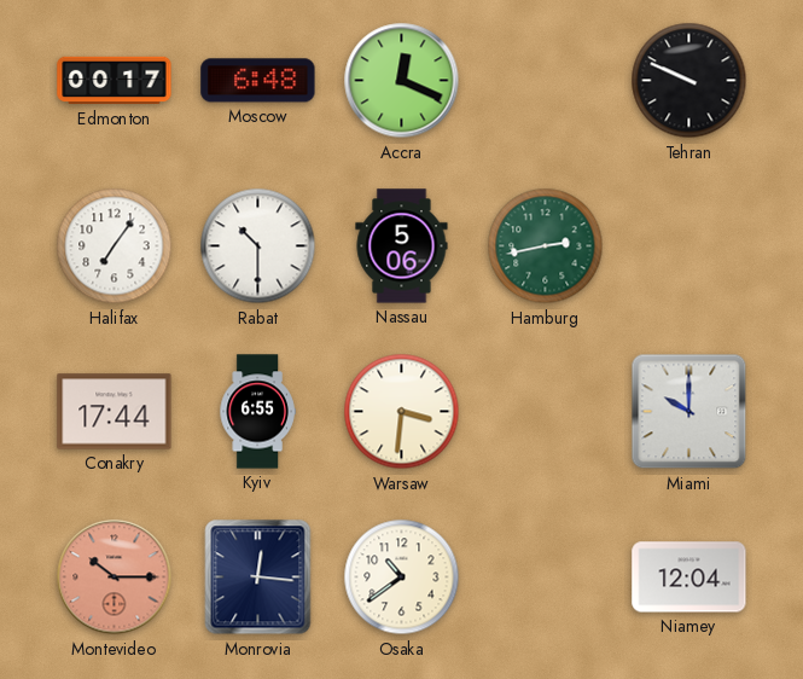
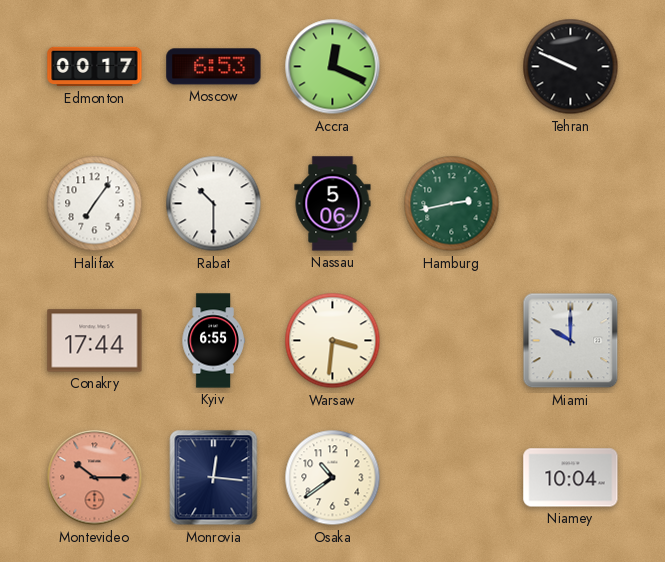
Moscow: 6:48 -> 6:53 (214, 67)
Niamey: 12:04 -> 10:04 (571, 478)
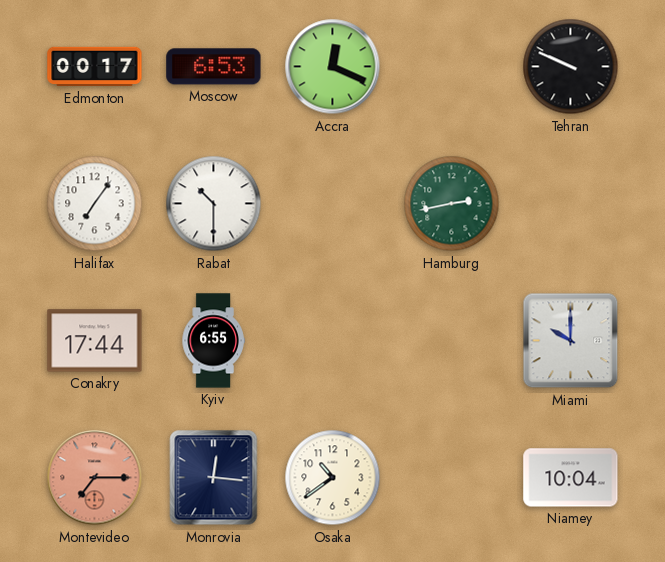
Nassau: 5:06 -> none (333, 204)
Warsaw: 3:31 -> none (333, 341)
Montevideo: 10:15 -> 7:15 (95, 478)
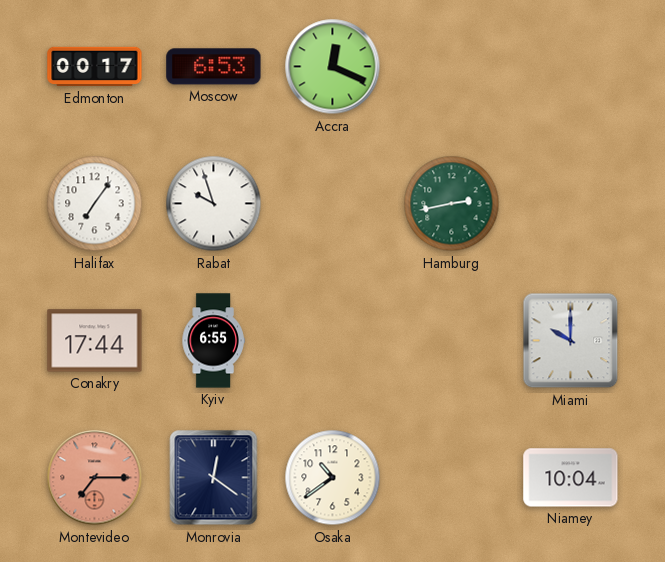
Tehran: 9:49 -> none (571, 67)
Rabat: 10:30 -> 9:57 (214, 204)
Monrovia: 12:16 -> 12:21 (214, 478)
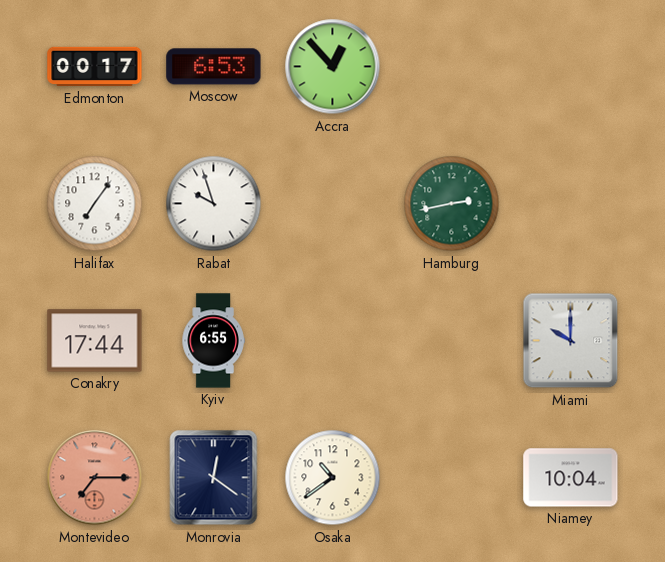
Accra: 12:19 -> 12:53 (333, 67)
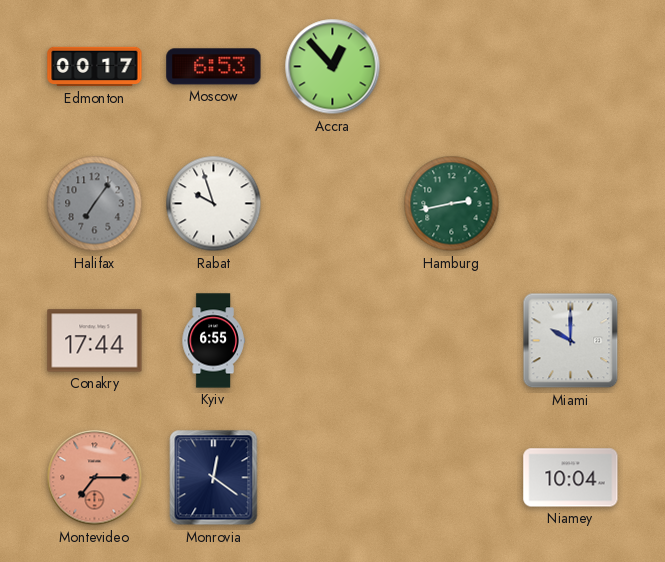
Halifax dial: white -> grey (95, 204)
Osaka: 10:39 -> none (333, 478)
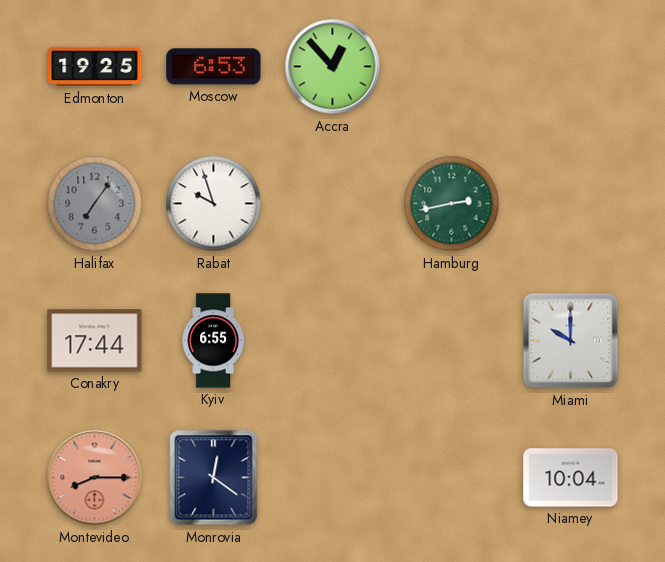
Edmonton: 00:17 -> 19:25 (95, 67)
Montevideo: 7:15 -> 8:15 (95, 478)
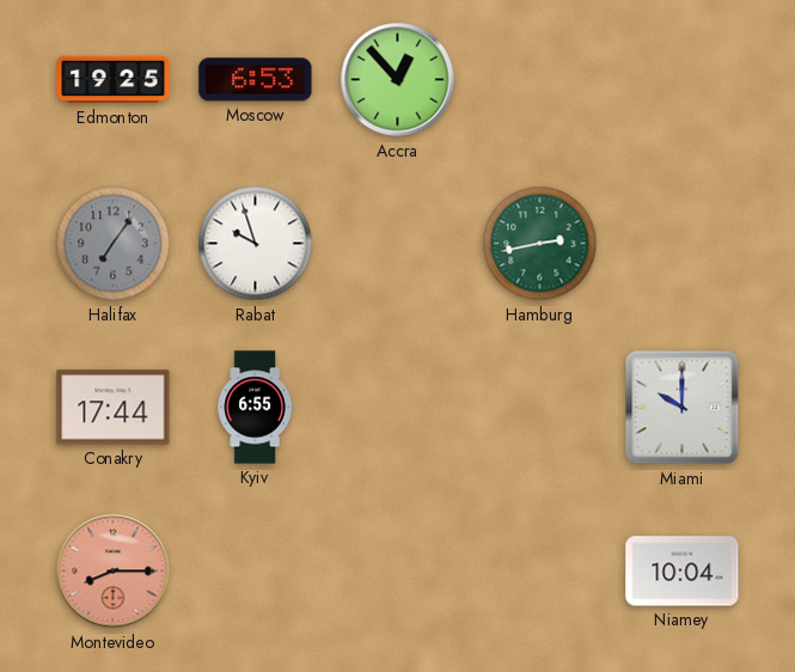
Monrovia: 12:21 -> none (214, 478)
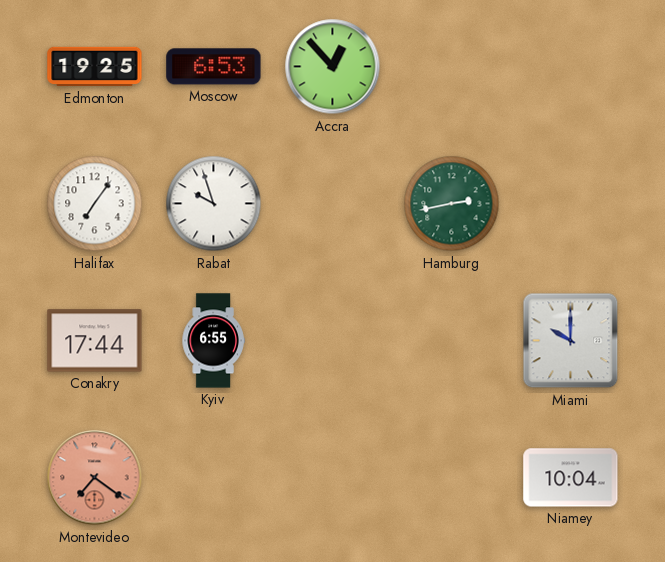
Halifax dial: grey -> white (95, 204)
Montevideo: 8:15 -> 7:21 (95, 478)
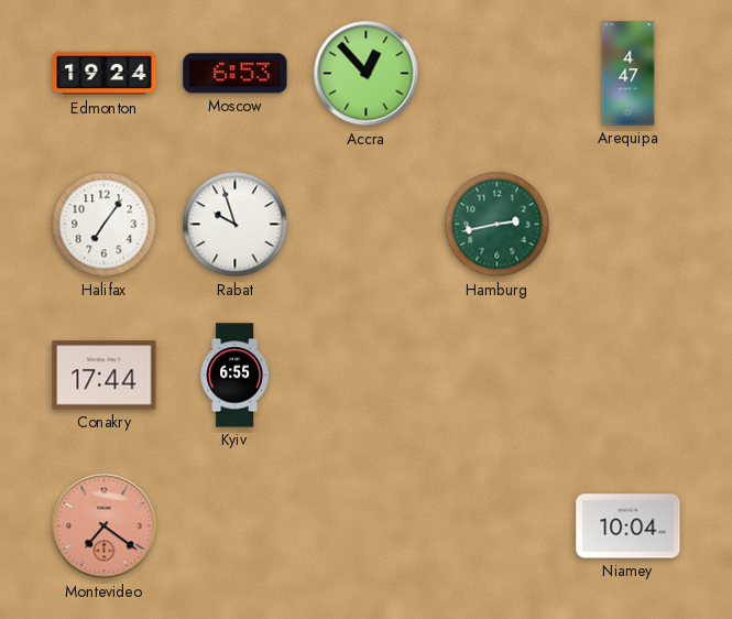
Edmonton: 19:25 -> 19:24 (105, 74)
Arequipa: none -> 4:47 (629, 74)
Miami: 10:00 -> none (571, 341)
